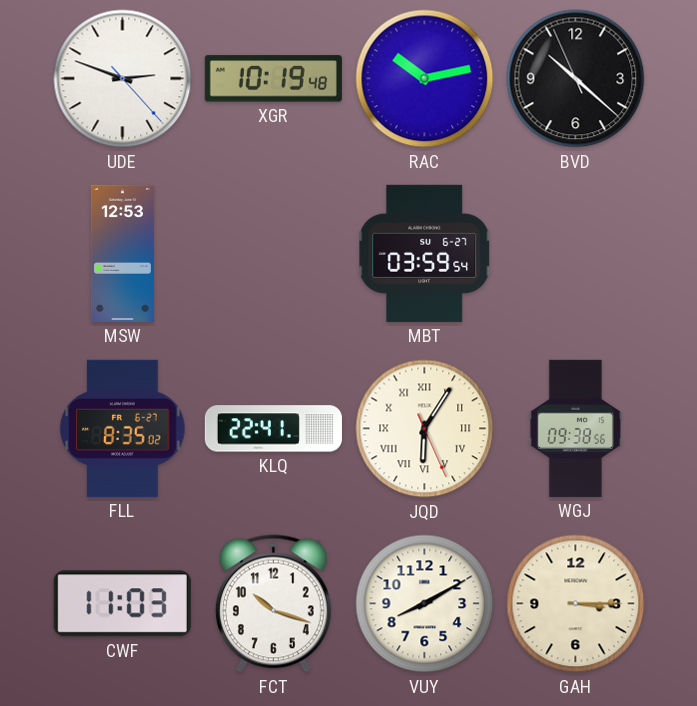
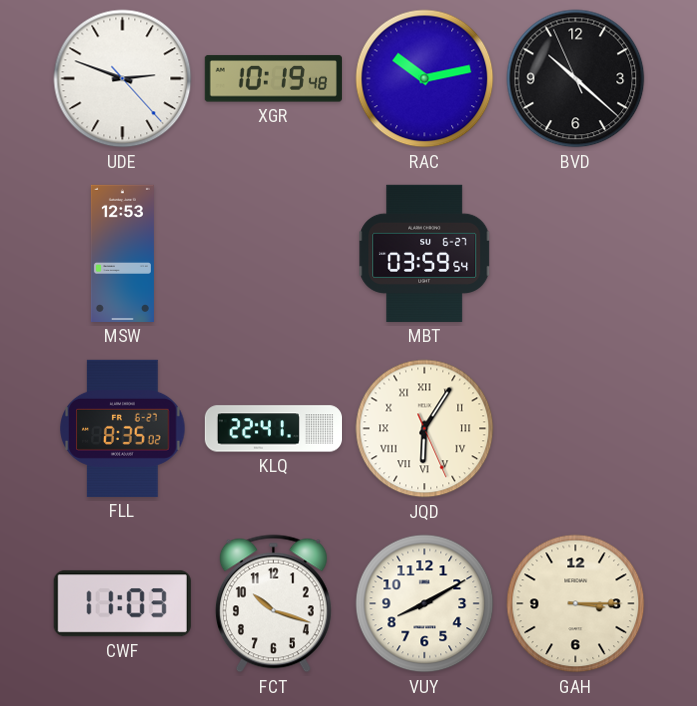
WGJ: 09:38 -> none (575, 428)
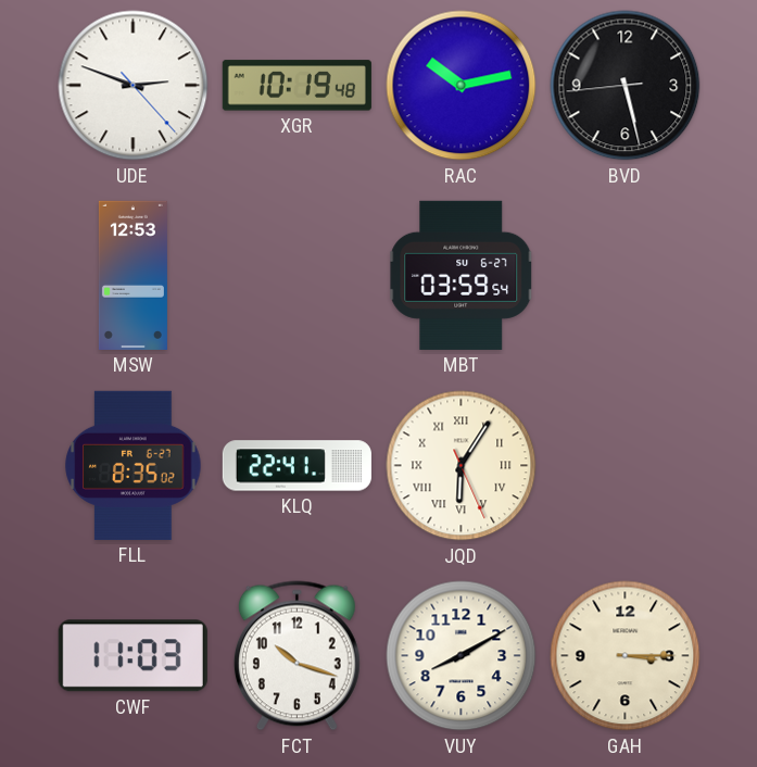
BVD: 10:21 -> 5:27 (626, 86)
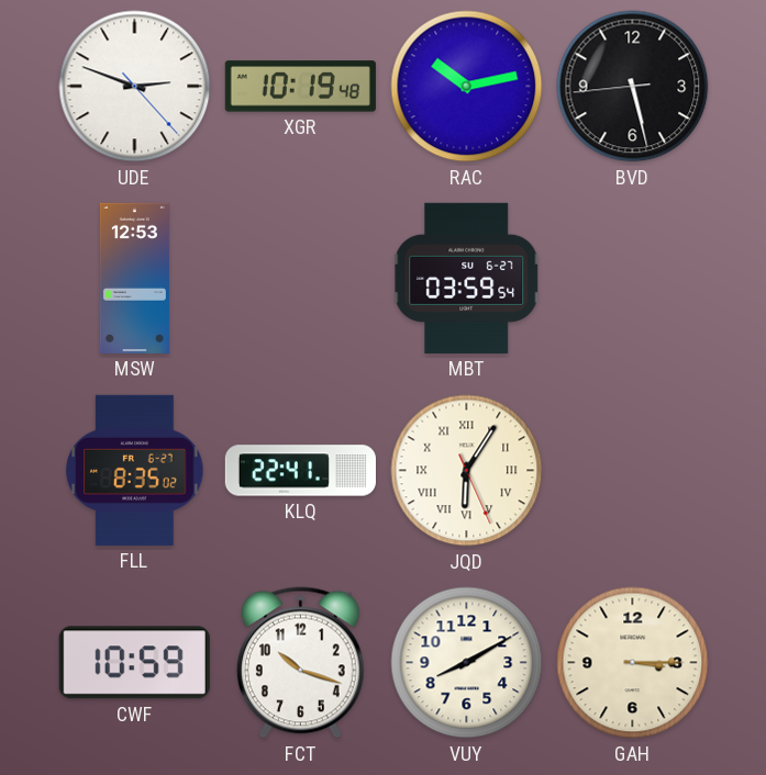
CWF: 11:03 -> 10:59 (134, 663)
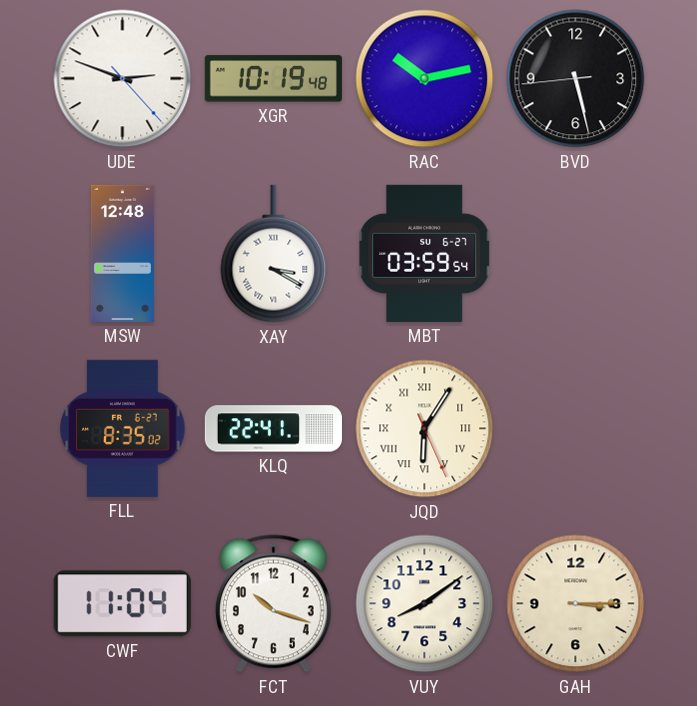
MSW: 12:53 -> 12:48 (122, 253)
XAY: none -> 3:20 (274, 254)
CWF: 10:59 -> 11:04 (122, 604)
VUY: 8:10 -> 8:09 (425, 604)
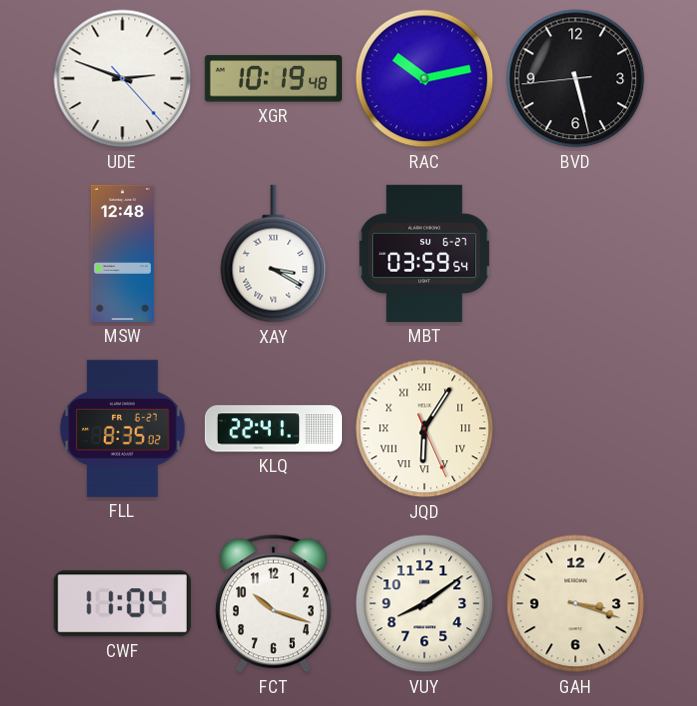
GAH: 3:15 -> 3:18 (576, 604)
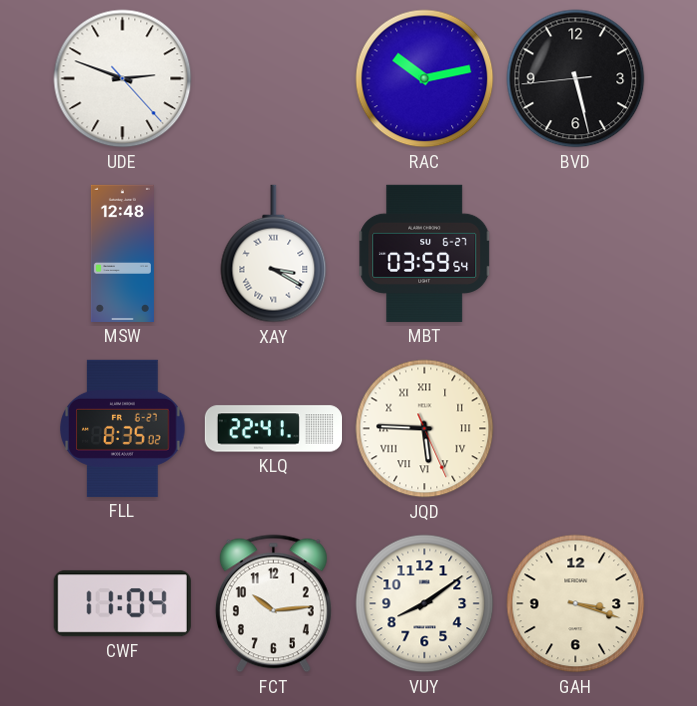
XGR: 10:19 -> none (273, 79)
JQD: 6:05 -> 5:45 (425, 429)
FCT: 10:18 -> 10:14 (273, 604)
